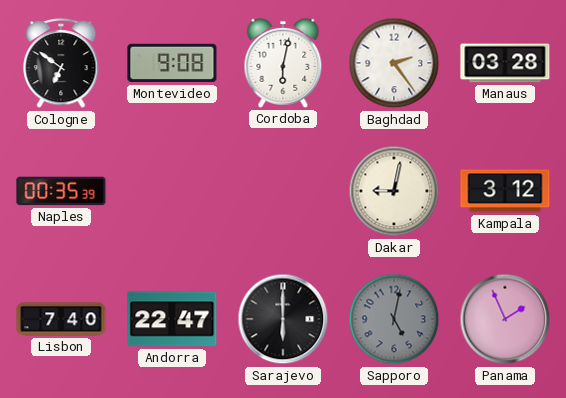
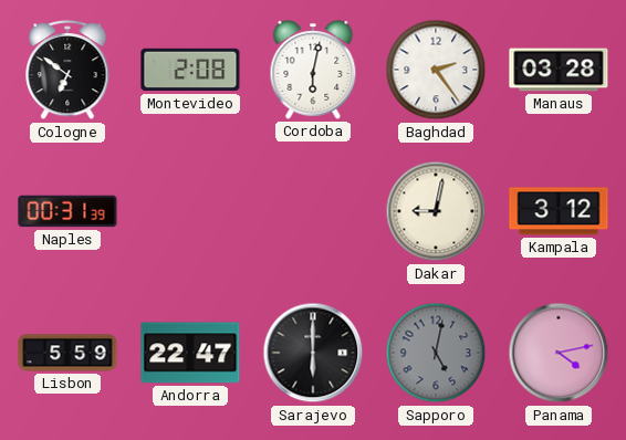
Montevideo: 9:08 -> 2:08 (190, 70)
Naples: 00:35 -> 00:31 (67, 211)
Lisbon: 7:40 -> 5:59 (67, 353)
Panama: 1:56 -> 4:13 (559, 353)
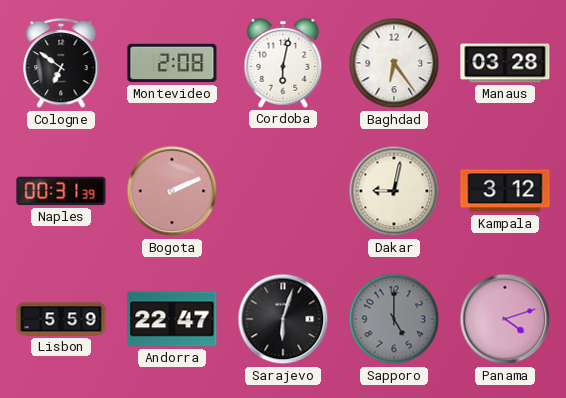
Baghdad: 2:24 -> 6:24 (394, 63)
Bogota: none -> 2:11 (172, 191)
Sarajevo: 6:00 -> 6:03 (283, 319)
Sapporo: 5:02 -> 5:00 (394, 319)
Panama: 4:13 -> 4:12 (505, 319)
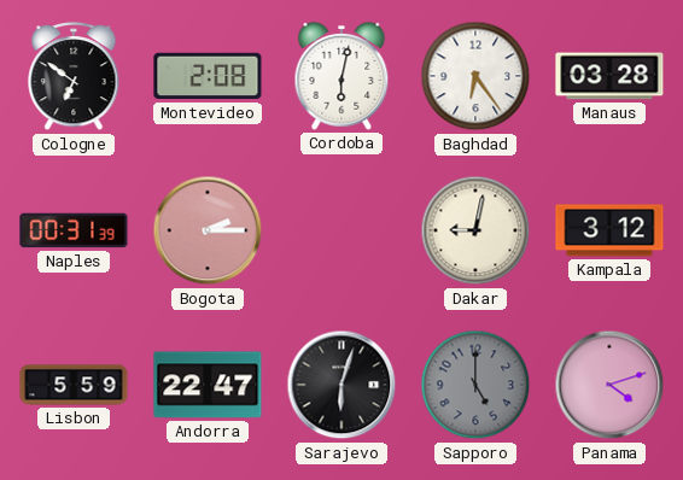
Bogota: 2:11 -> 2:15 (208, 230)
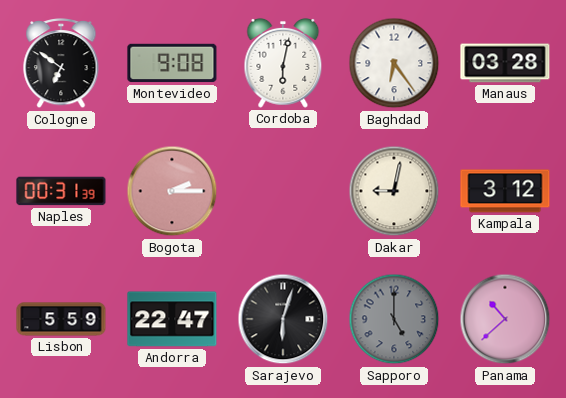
Montevideo: 2:08 -> 9:08 (172, 63)
Panama: 4:12 -> 10:38 (505, 319)
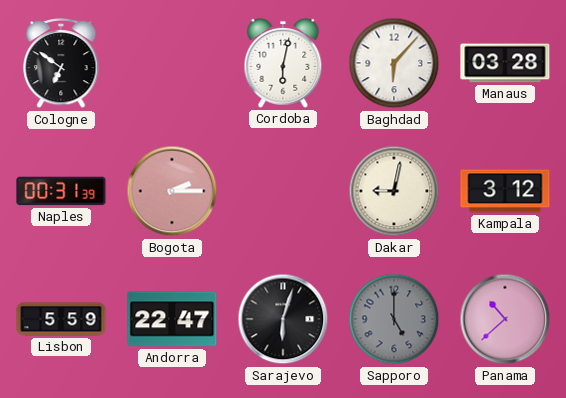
Montevideo: 9:08 -> none (172, 63)
Baghdad: 6:24 -> 6:07 (394, 63)
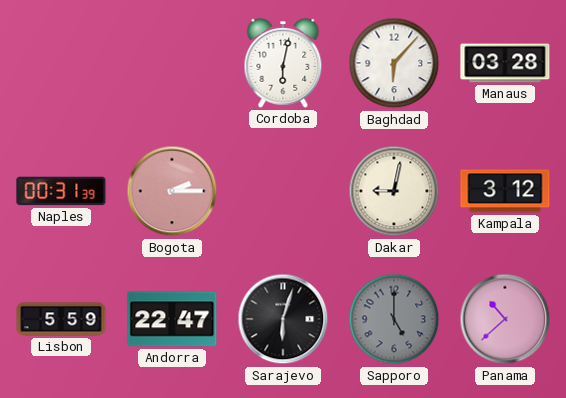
Cologne: 6:51 -> none (61, 64)
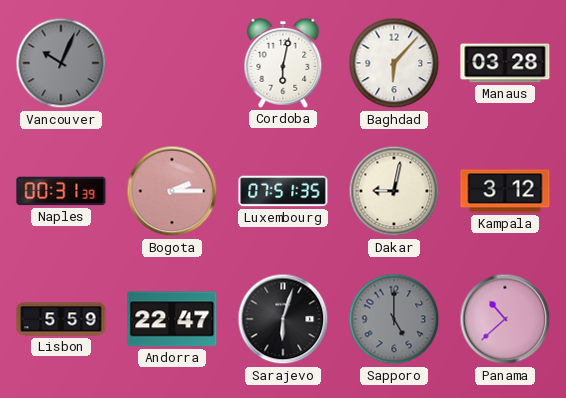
Vancouver: none -> 10:04 (61, 63)
Luxembourg: none -> 07:51 (283, 191)
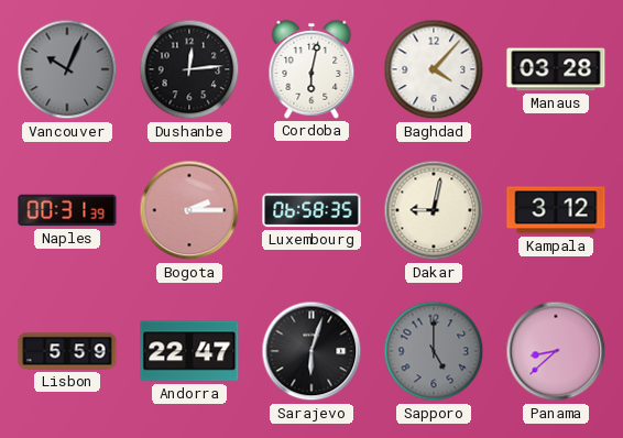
Dushanbe: none -> 12:14 (189, 69)
Baghdad: 6:07 -> 4:07 (434, 69)
Luxembourg: 07:51 -> 06:58 (311, 210)
Panama: 10:38 -> 8:38 (556, 351)
